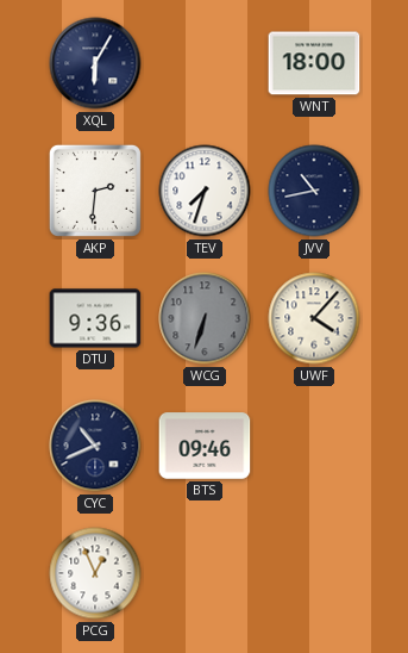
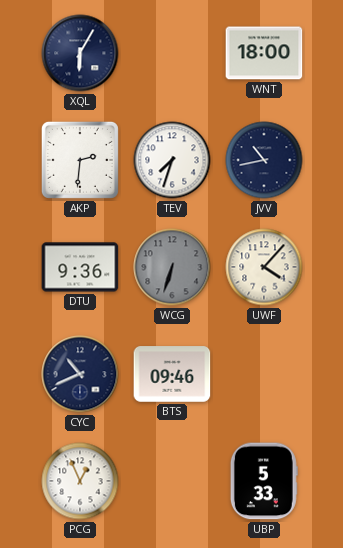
UBP: none -> 5:33 (264, 481)
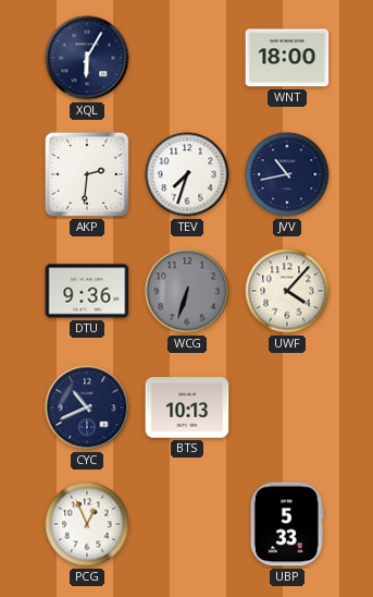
BTS: 09:46 -> 10:13 (187, 407)
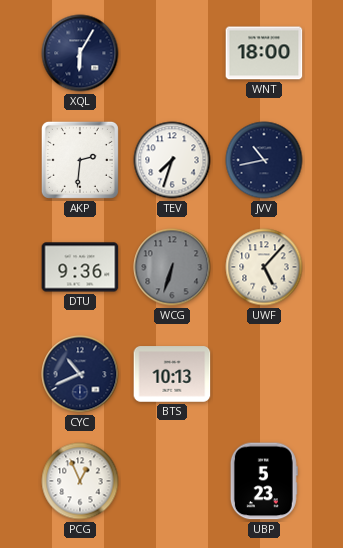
UWF: 4:07 -> 5:07 (264, 267)
UBP: 5:33 -> 5:23 (264, 481)
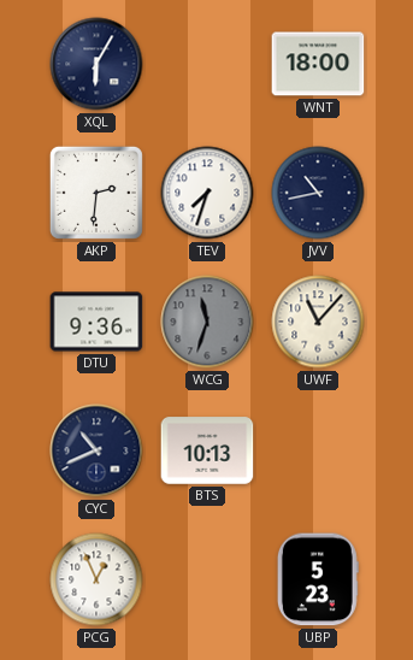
WCG: 6:33 -> 11:33 (207, 322)
UWF: 5:07 -> 11:07 (318, 322)
